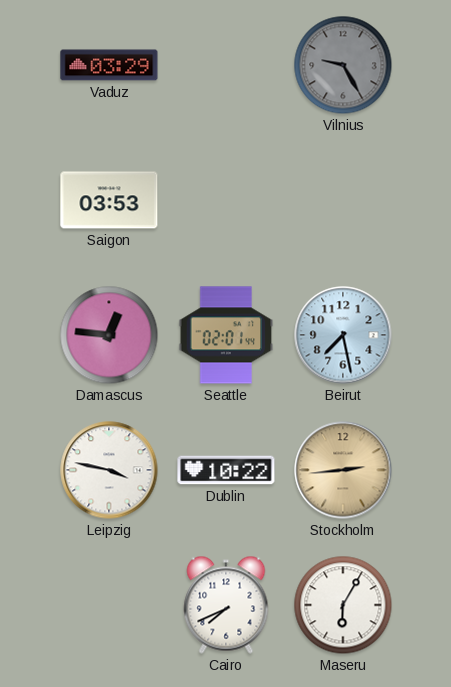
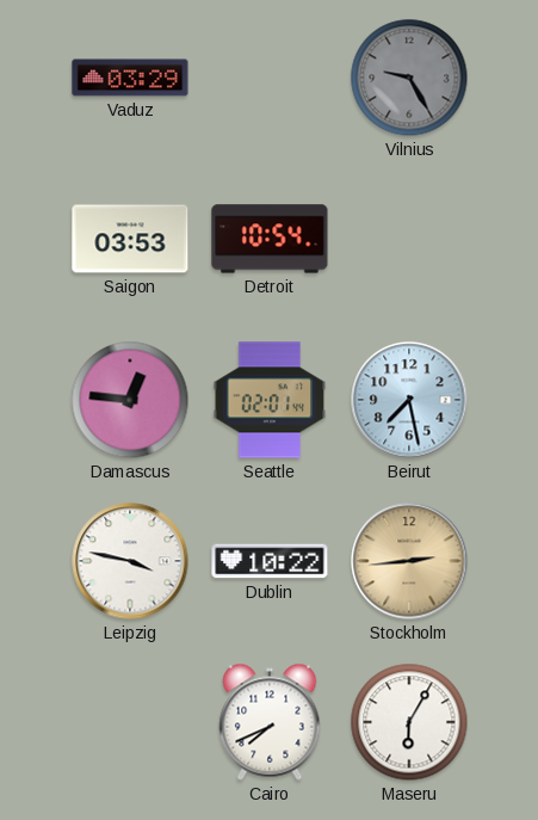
Detroit: none -> 10:54 (270, 239)
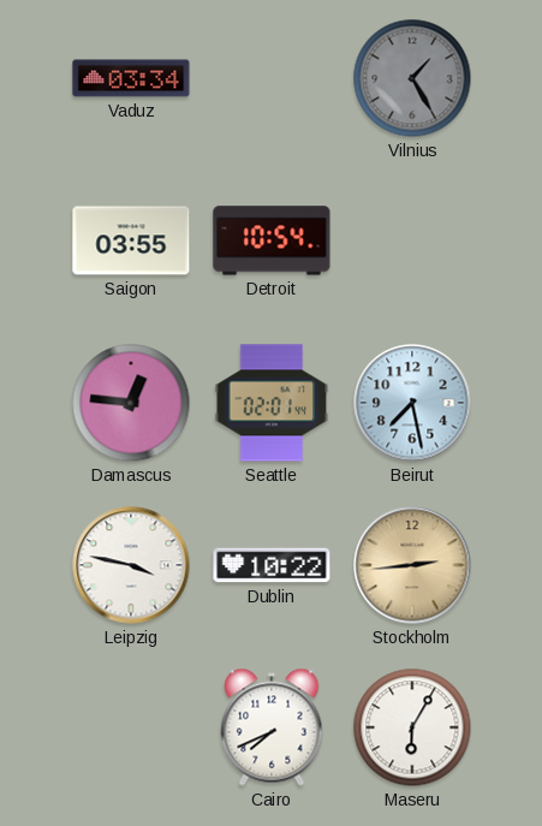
Vaduz: 03:29 -> 03:34 (131, 78)
Vilnius: 9:25 -> 1:25 (412, 78)
Saigon: 03:53 -> 03:55 (131, 240)
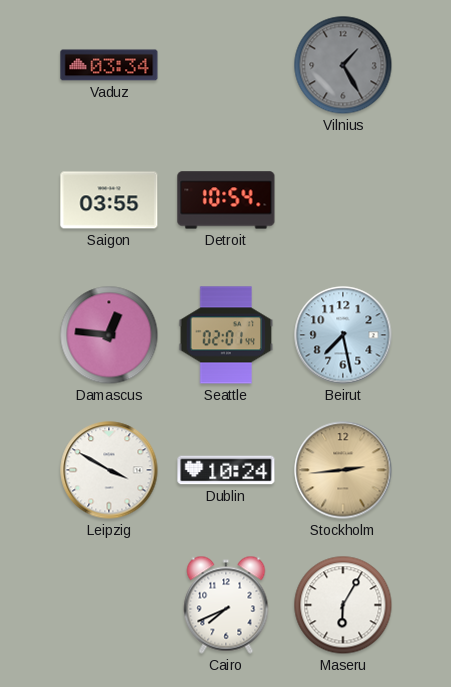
Leipzig: 3:47 -> 3:50 (109, 470)
Dublin: 10:22 -> 10:24 (226, 470)
